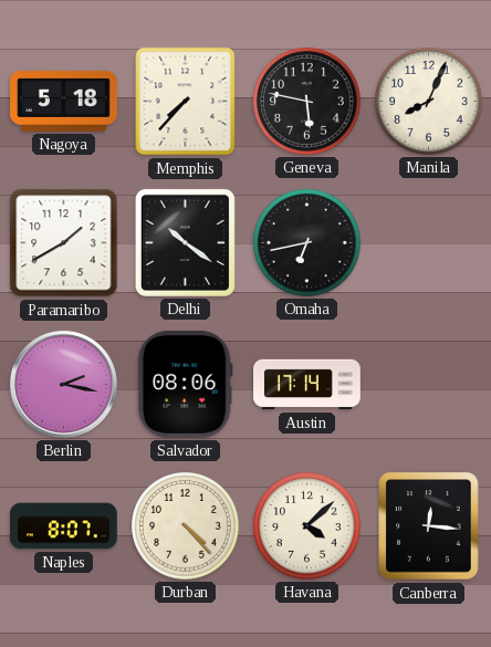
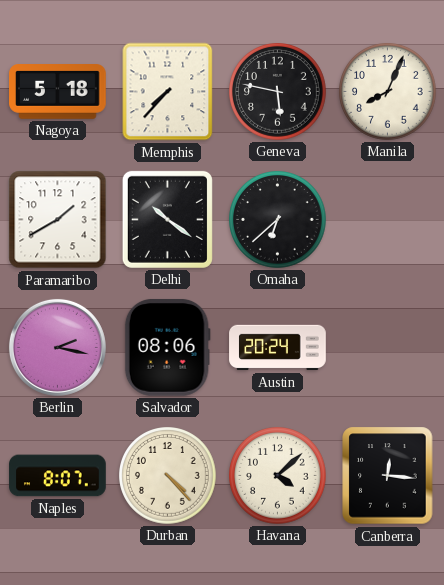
Omaha: 6:43 -> 6:38 (278, 220)
Austin: 17:14 -> 20:24 (278, 348)
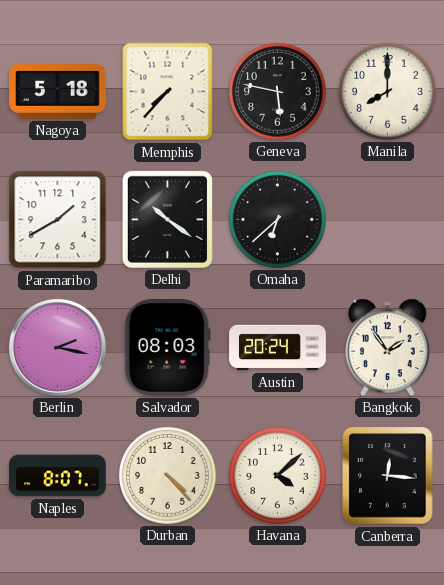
Manila: 8:04 -> 8:00 (388, 92)
Salvador: 08:06 -> 08:03 (167, 348)
Bangkok: none -> 1:54 (387, 347)
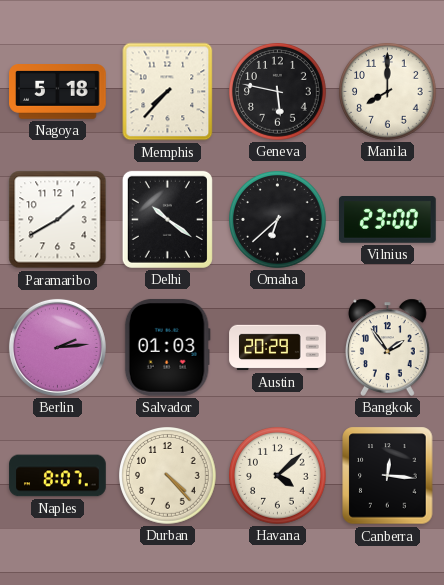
Vilnius: none -> 23:00 (388, 220)
Berlin: 2:17 -> 2:14 (57, 347)
Salvador: 08:03 -> 01:03 (167, 348)
Austin: 20:24 -> 20:29 (278, 348)
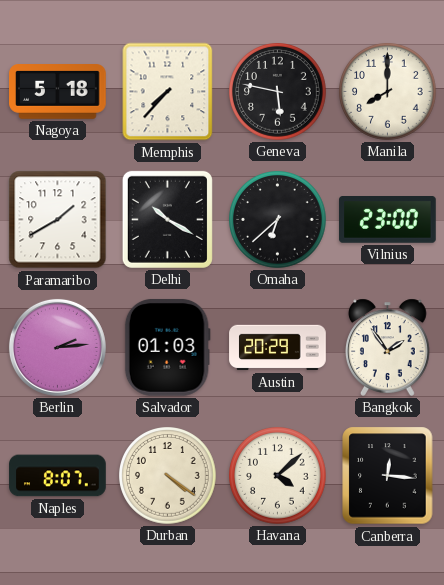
Delhi: 10:21 -> 10:20 (167, 219)
Durban: 4:23 -> 4:21 (168, 476)
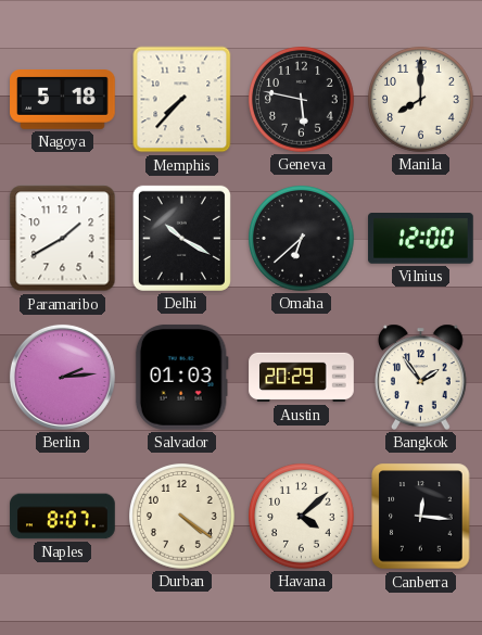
Vilnius: 23:00 -> 12:00 (421, 239)
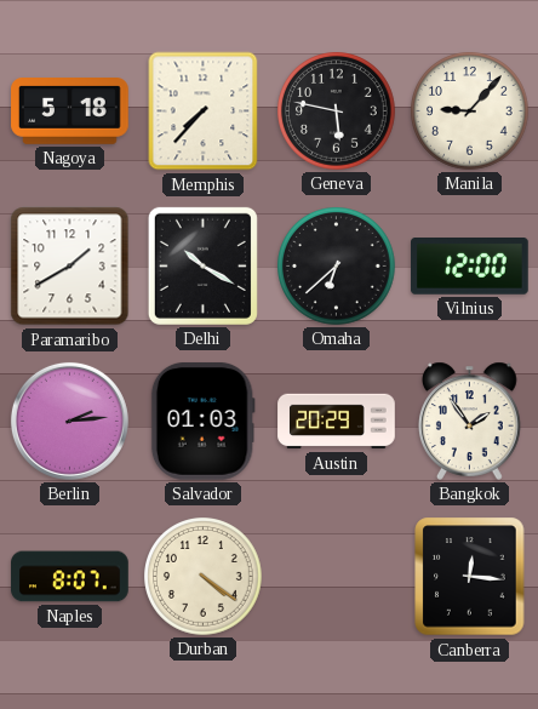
Manila: 8:00 -> 9:07 (470, 112)
Havana: 4:08 -> none (302, 517)
